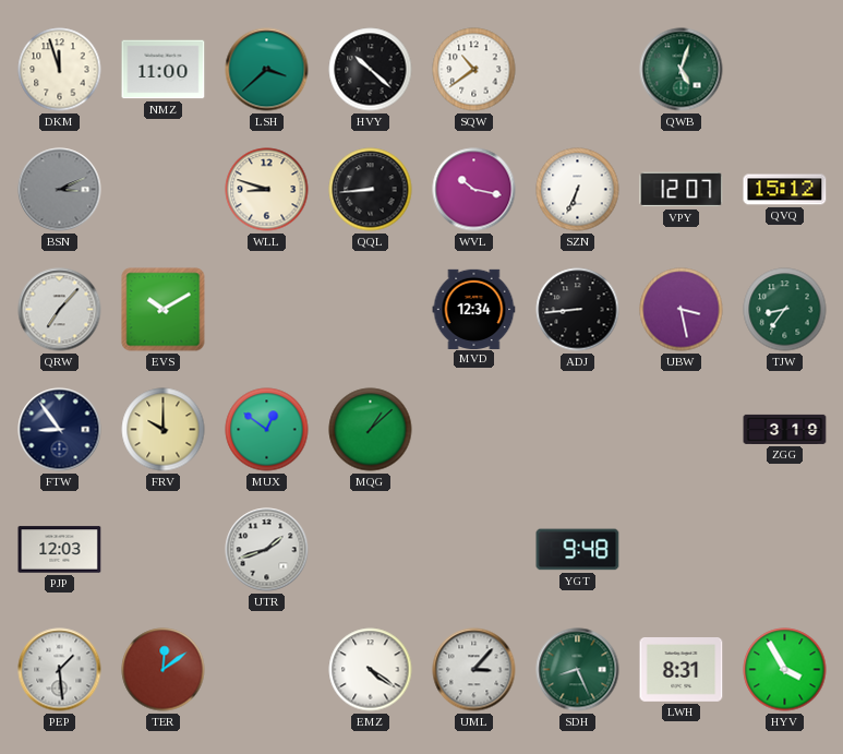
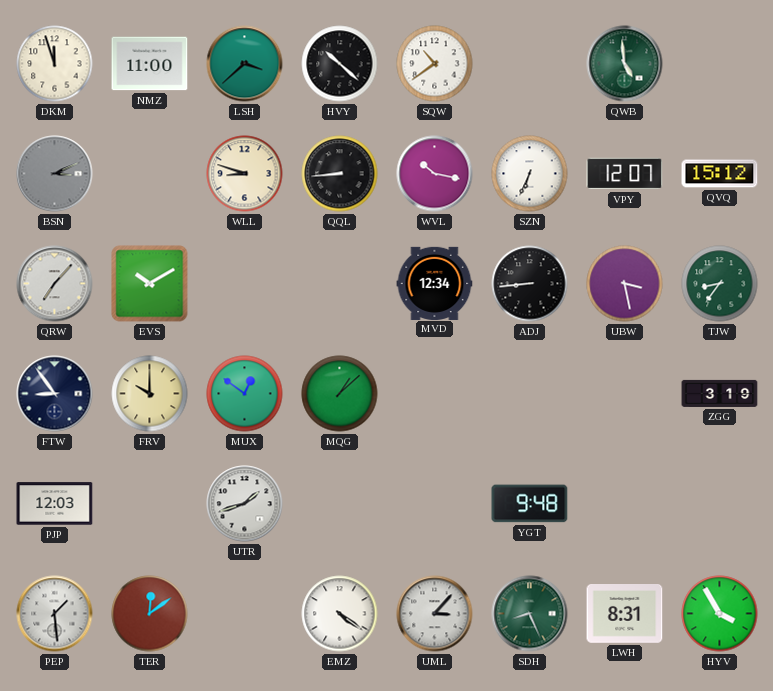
QWB: 5:03 -> 4:59 (625, 64)
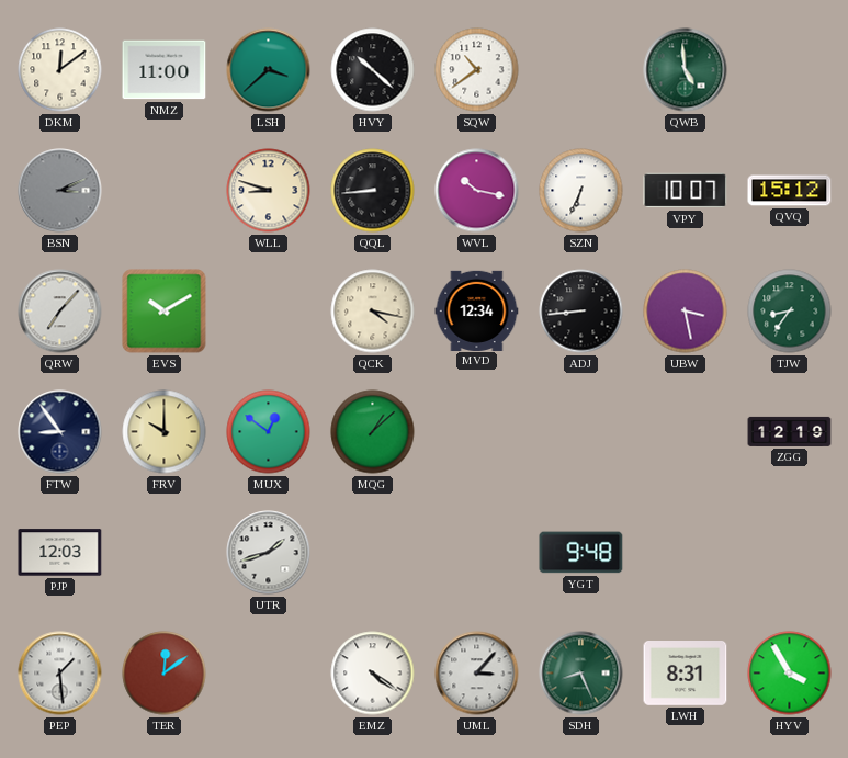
DKM: 11:57 -> 12:09 (60, 70)
VPY: 12:07 -> 10:07 (686, 191)
QCK: none -> 4:17 (373, 312)
ZGG: 3:19 -> 12:19 (790, 431)
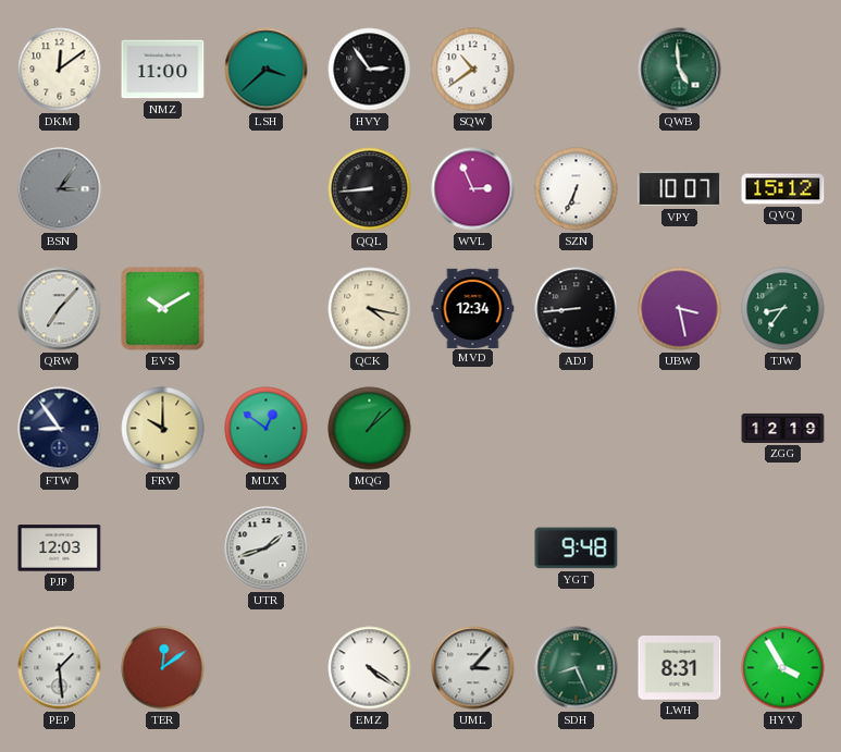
HVY: 10:22 -> 2:54 (370, 70)
BSN: 3:11 -> 3:06 (60, 189)
WLL: 8:48 -> none (269, 191)
WVL: 10:17 -> 2:56 (473, 189)
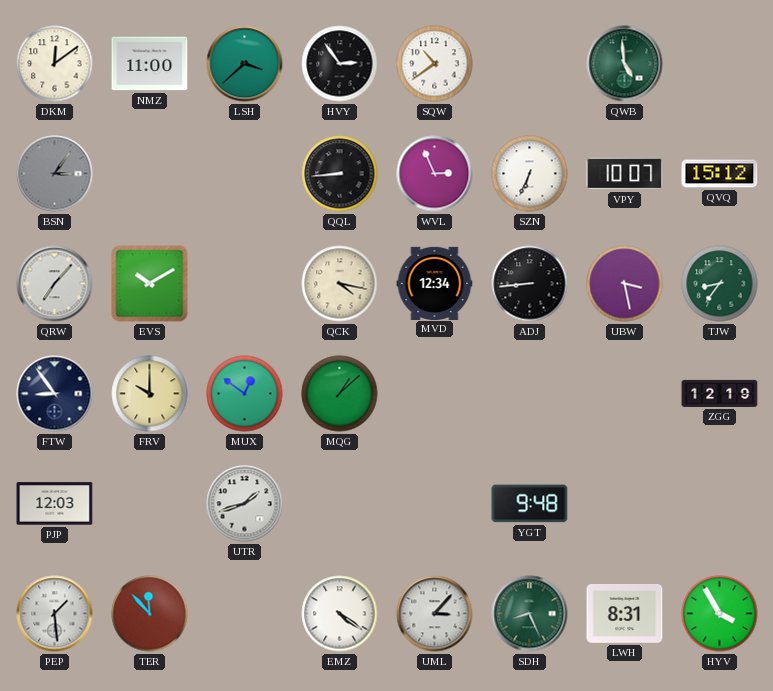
TER: 12:09 -> 11:53 (150, 614)
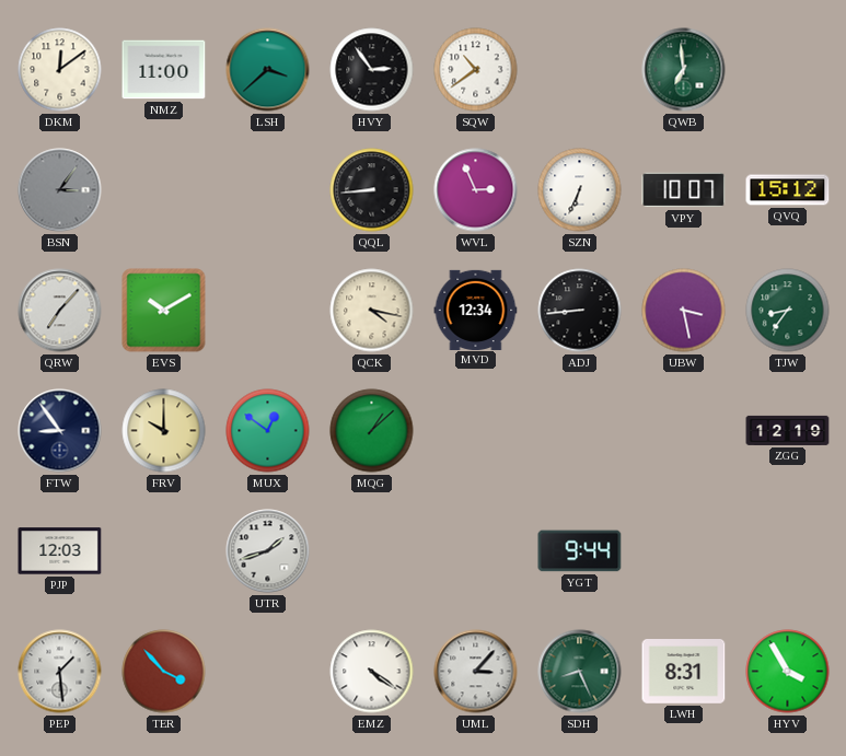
QWB: 4:59 -> 6:59 (684, 70)
YGT: 9:48 -> 9:44 (580, 551)
TER: 11:53 -> 3:53 (164, 672)
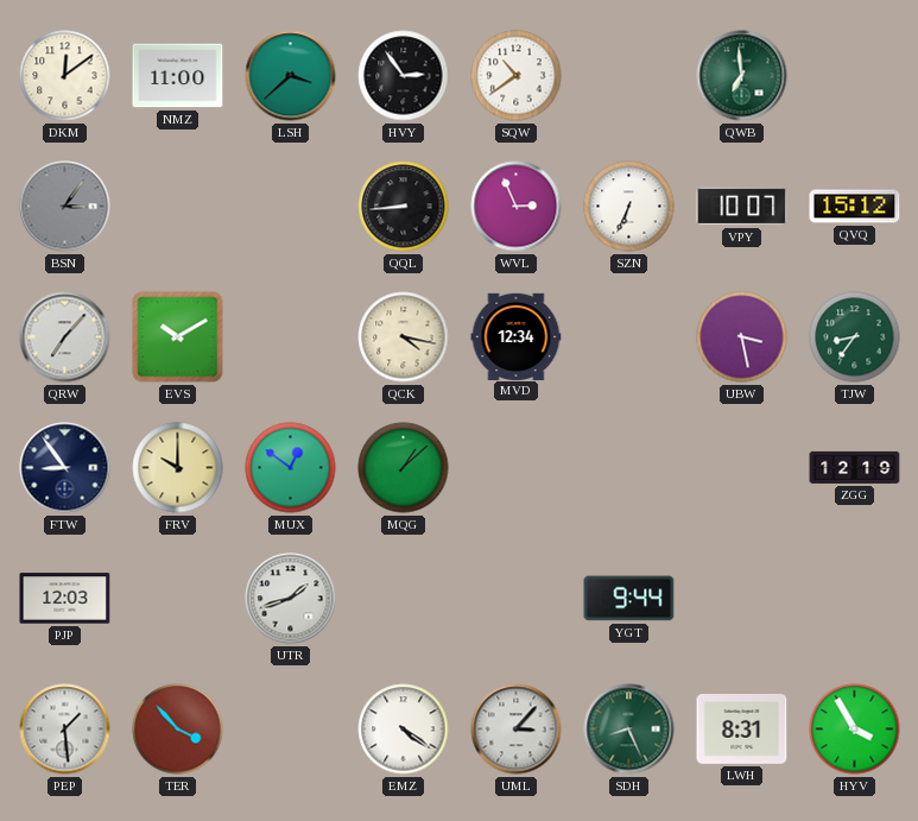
ADJ: 8:44 -> none (580, 311)
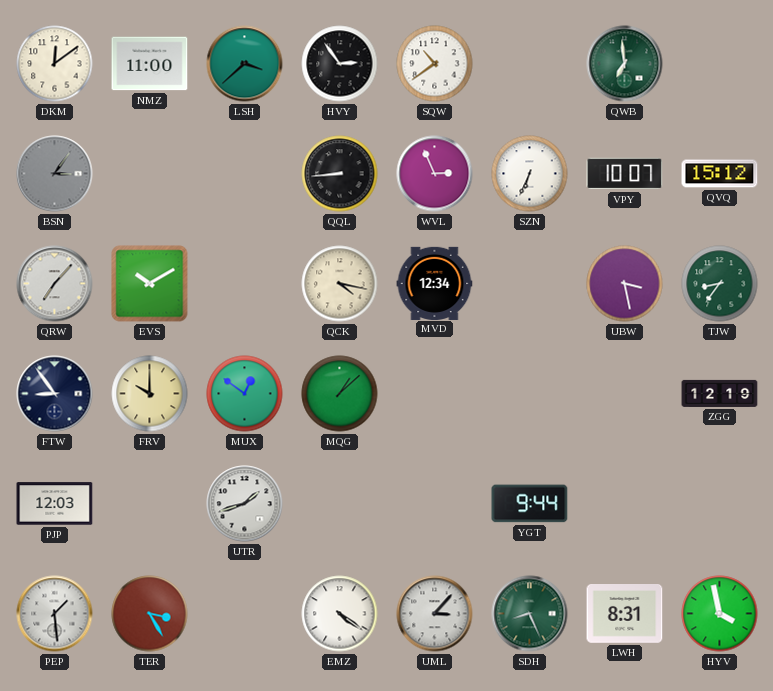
TER: 3:53 -> 3:25 (150, 614)
HYV: 3:55 -> 3:58 (720, 614)
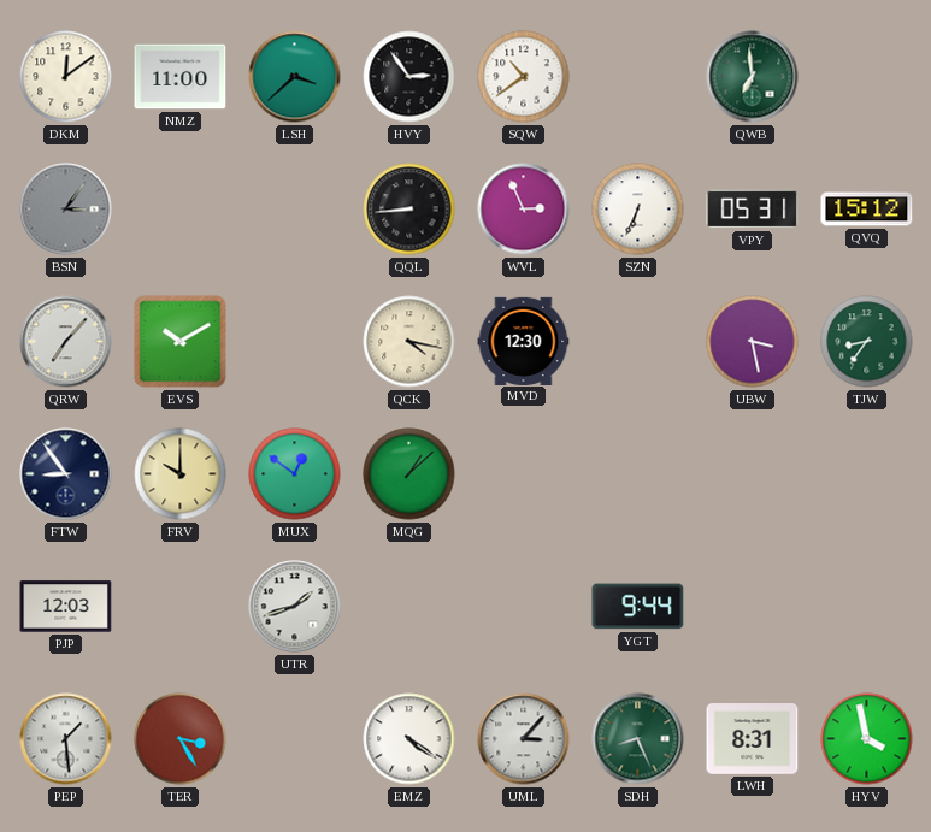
VPY: 10:07 -> 05:31 (753, 210)
MVD: 12:34 -> 12:30 (524, 341)
ZGG: 12:19 -> none (720, 393)
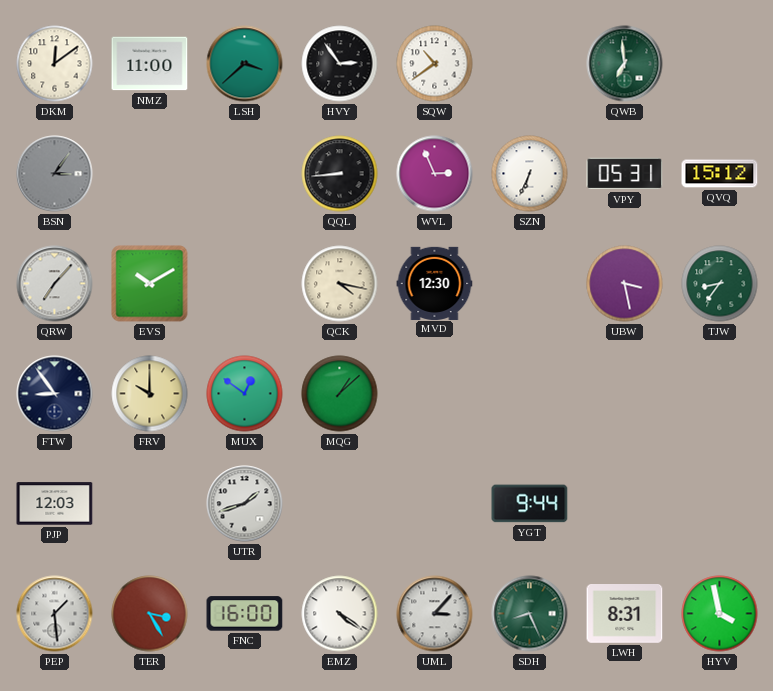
FNC: none -> 16:00 (245, 614)
